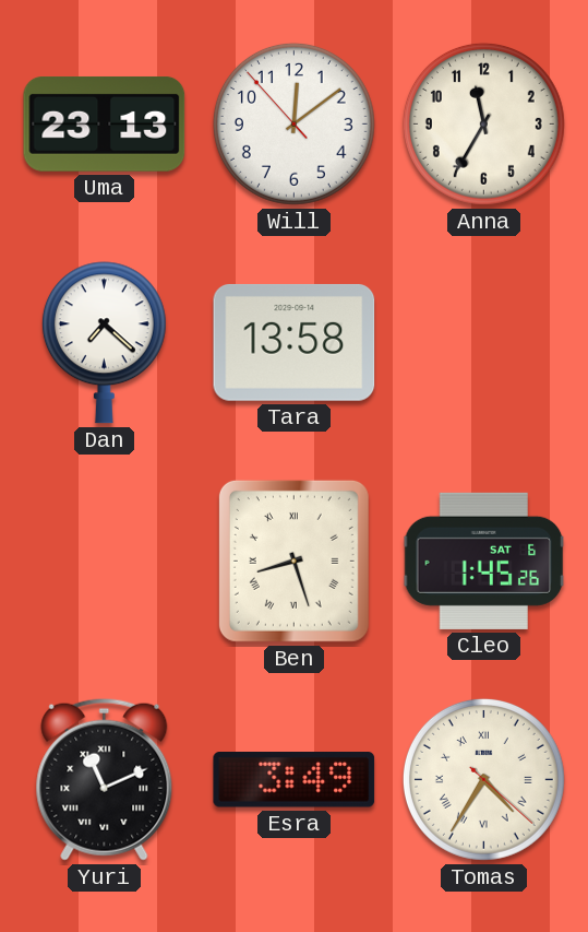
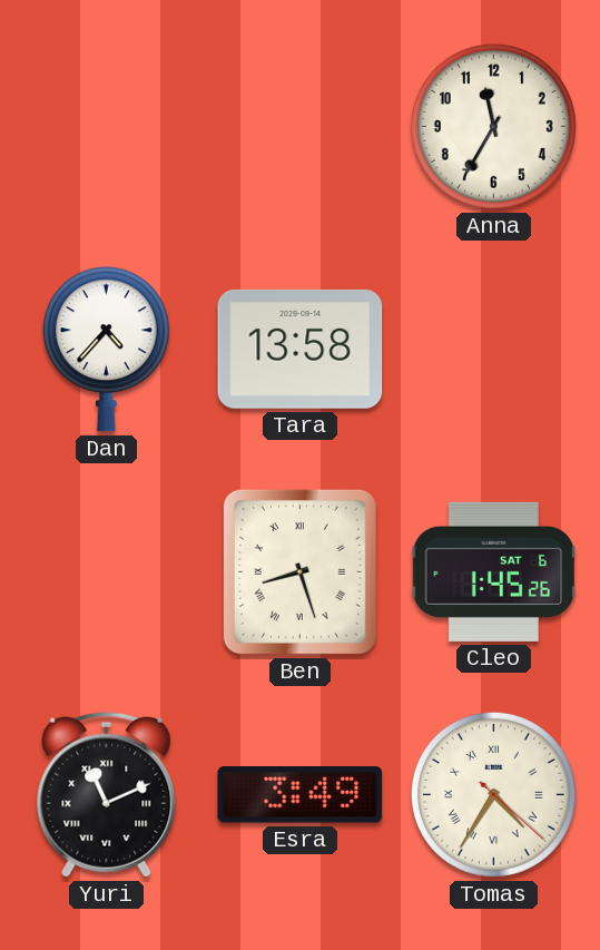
Uma: 23:13 -> none (105, 123)
Will: 12:08 -> none (293, 123)
Dan: 7:22 -> 4:37 (106, 350)
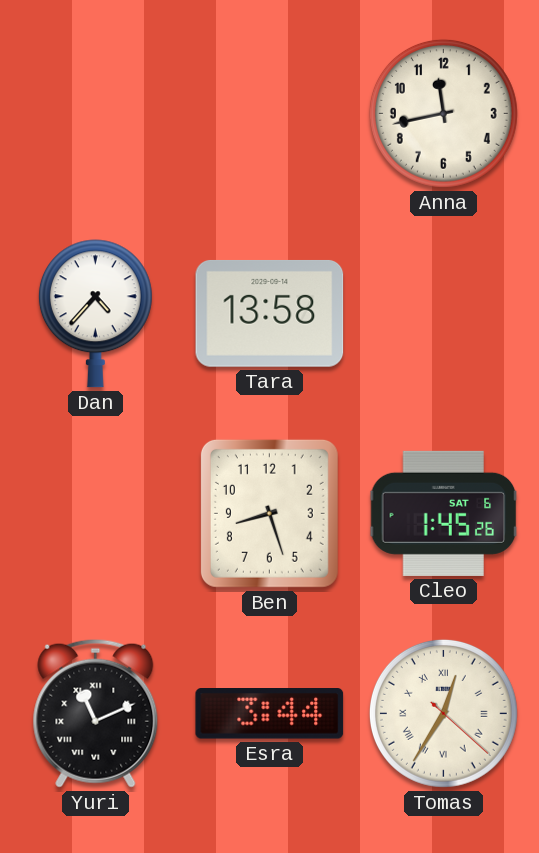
Anna: 11:35 -> 11:43 (443, 113)
Ben numerals: Roman -> Arabic (269, 513)
Esra: 3:49 -> 3:44 (270, 714)
Tomas: 4:35 -> 12:35 (443, 713)
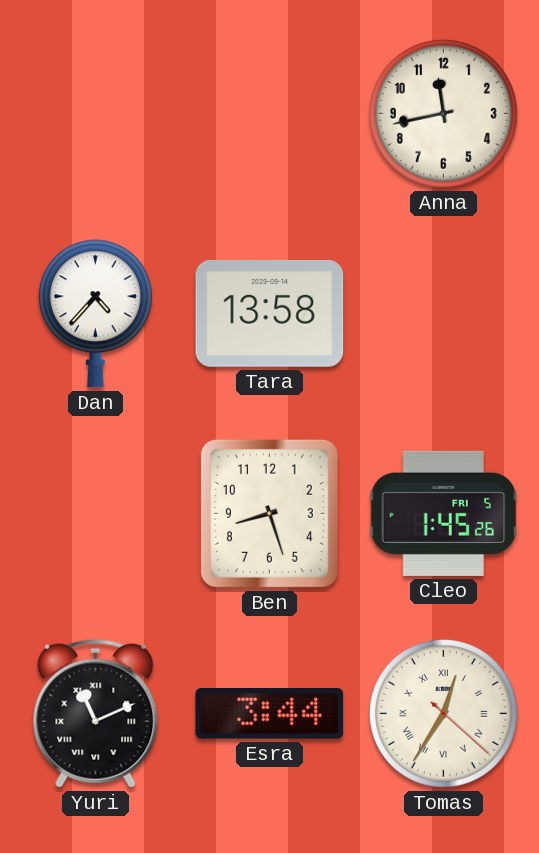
Cleo date: SAT 6 -> FRI 5 (444, 513)
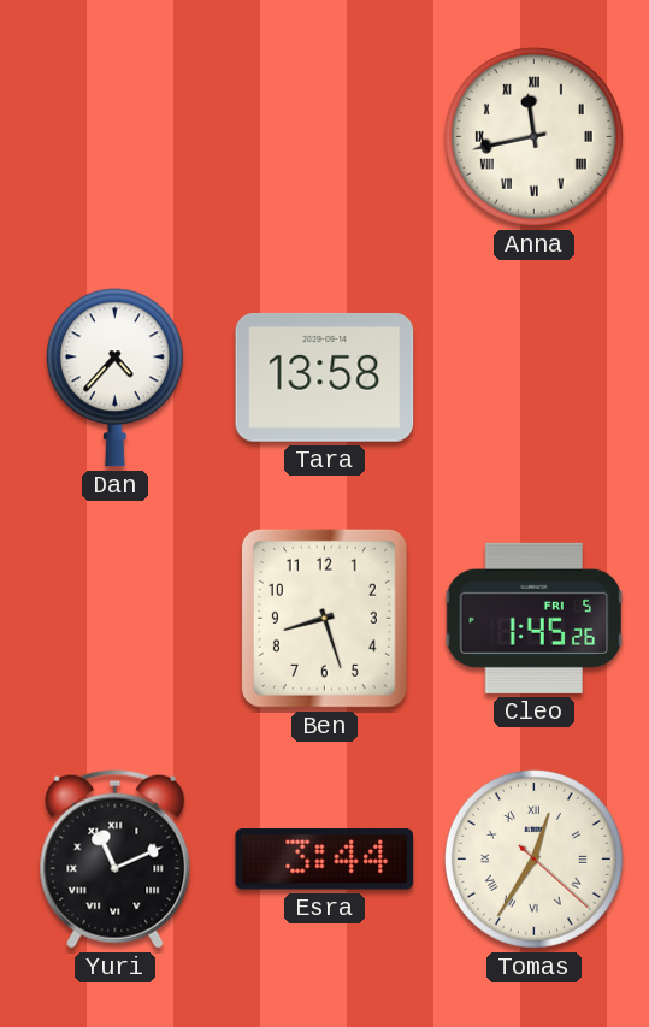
Anna numerals: Arabic -> Roman (533, 136)
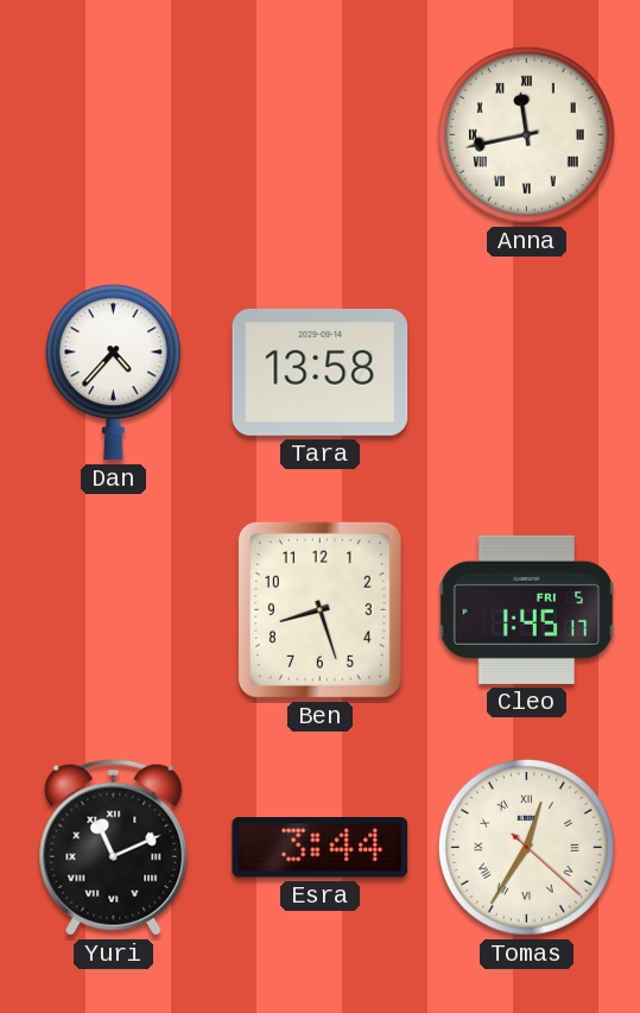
Cleo: 1:45:26 -> 1:45:17 (527, 609)
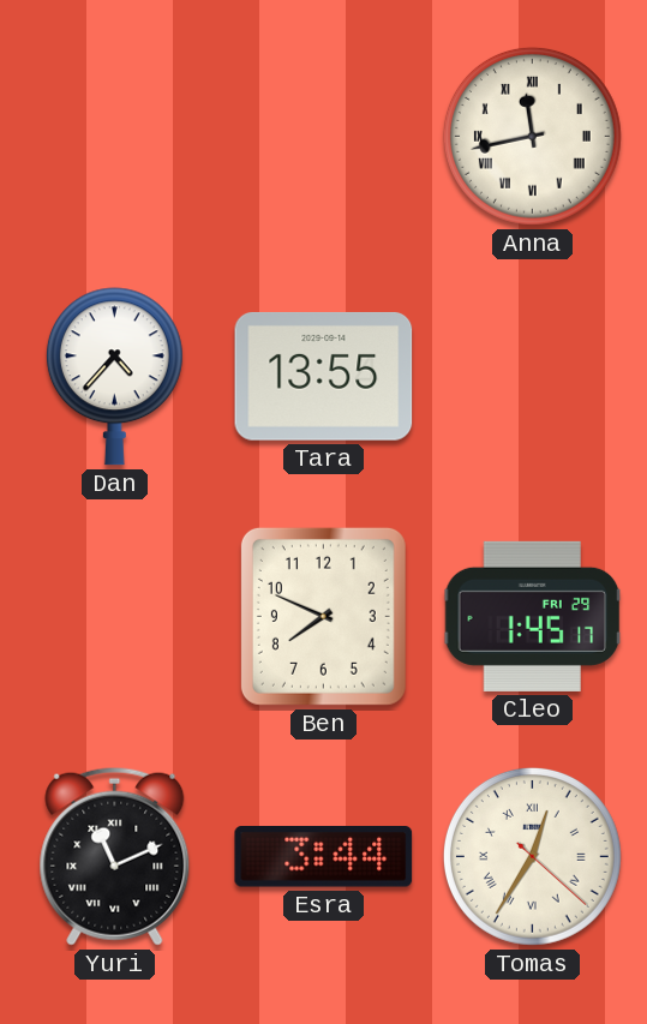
Tara: 13:58 -> 13:55 (324, 376)
Ben: 8:27 -> 7:49 (323, 616)
Cleo date: FRI 5 -> FRI 29 (533, 616)
